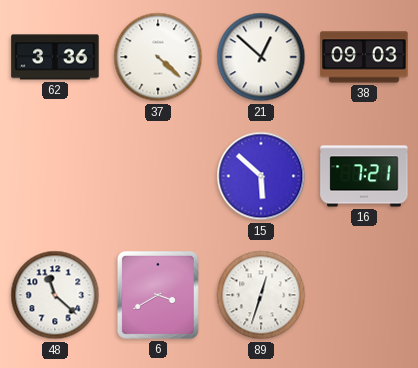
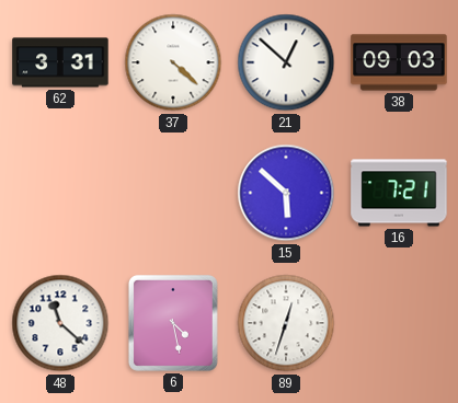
62: 3:36 -> 3:31 (60, 62)
6: 3:40 -> 4:28 (173, 323)
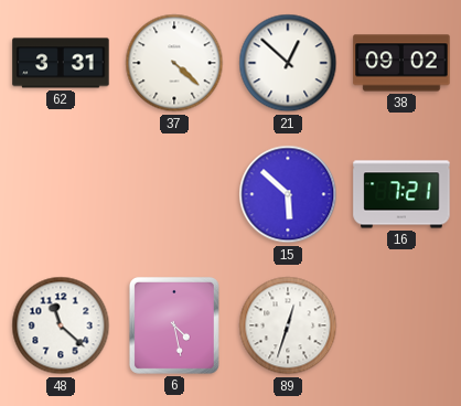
38: 09:03 -> 09:02 (401, 63)
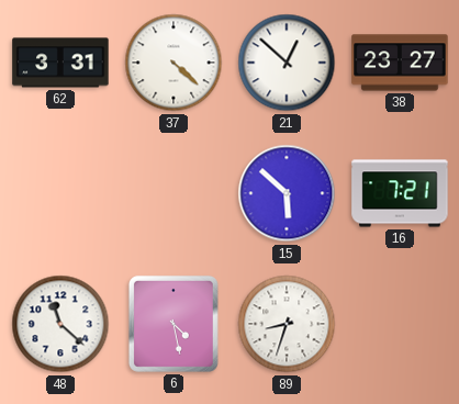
38: 09:02 -> 23:27 (400, 63)
89: 12:33 -> 8:33 (287, 324)
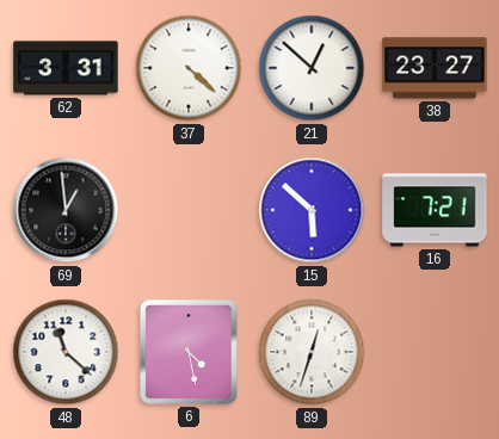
69: none -> 12:59 (66, 210)
89: 8:33 -> 12:33 (312, 352)
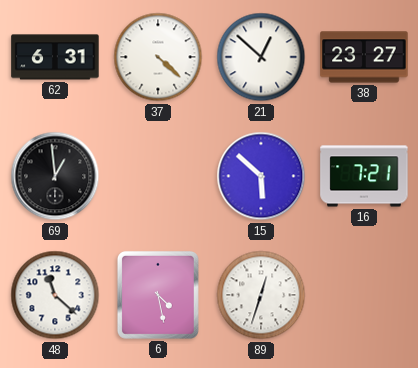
62: 3:31 -> 6:31 (55, 57)
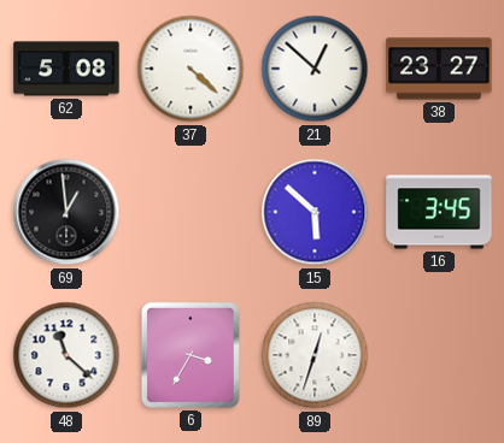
62: 6:31 -> 5:08 (66, 69)
16: 7:21 -> 3:45 (439, 212)
6: 4:28 -> 3:35 (191, 355)
